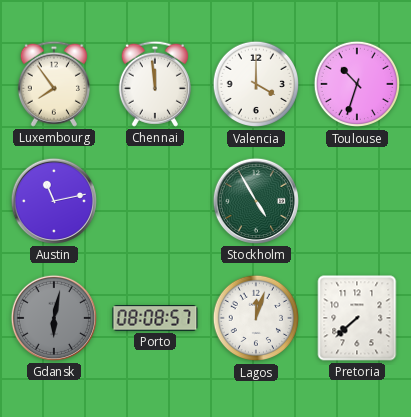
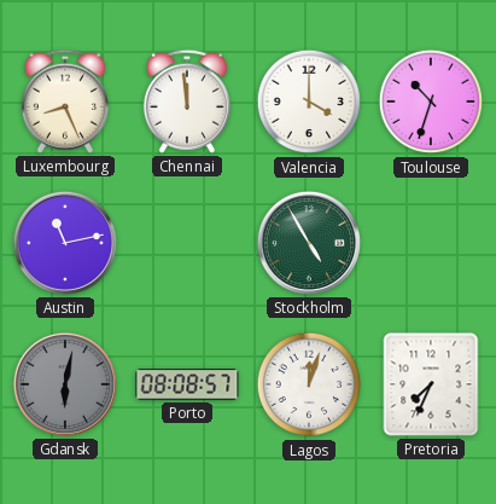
Luxembourg: 7:54 -> 8:26 (65, 102)
Pretoria: 7:38 -> 7:34 (431, 384)
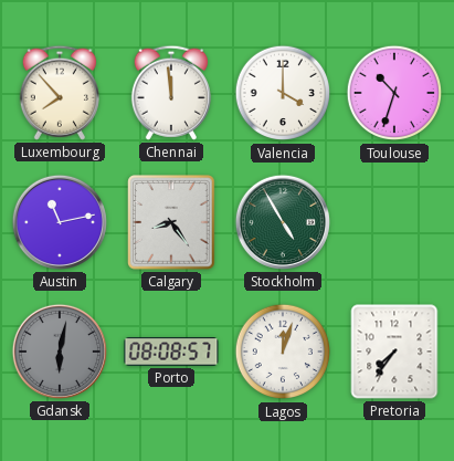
Luxembourg: 8:26 -> 7:53 (60, 93)
Calgary: none -> 8:24 (171, 222)
Pretoria: 7:34 -> 7:36 (394, 352)
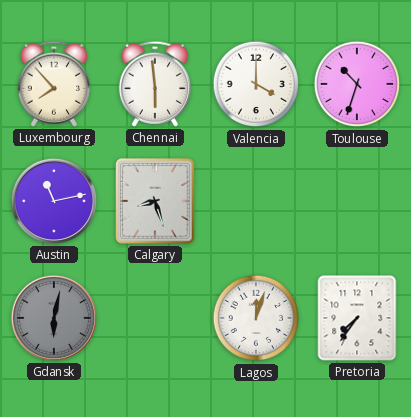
Chennai: 11:59 -> 5:59 (155, 84)
Calgary: 8:24 -> 8:27 (155, 201)
Stockholm: 4:55 -> none (283, 222)
Porto: 08:08 -> none (171, 352)
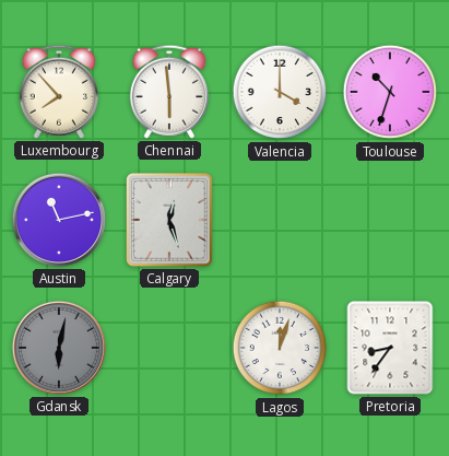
Calgary: 8:27 -> 12:27 (169, 220)
Pretoria: 7:36 -> 8:36 (390, 348)
